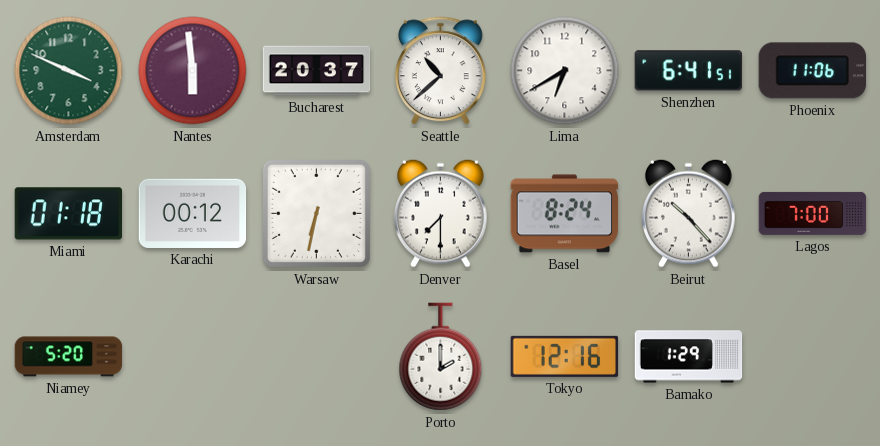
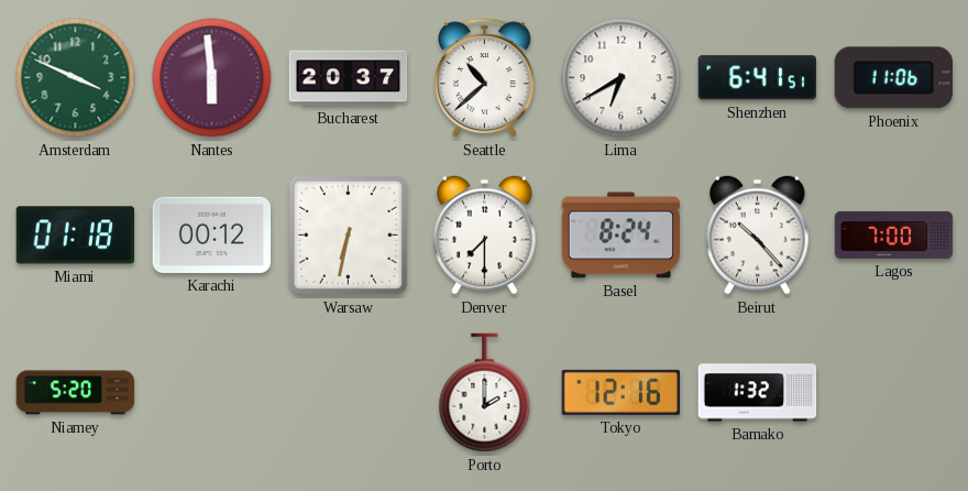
Bamako: 1:29 -> 1:32 (758, 393)
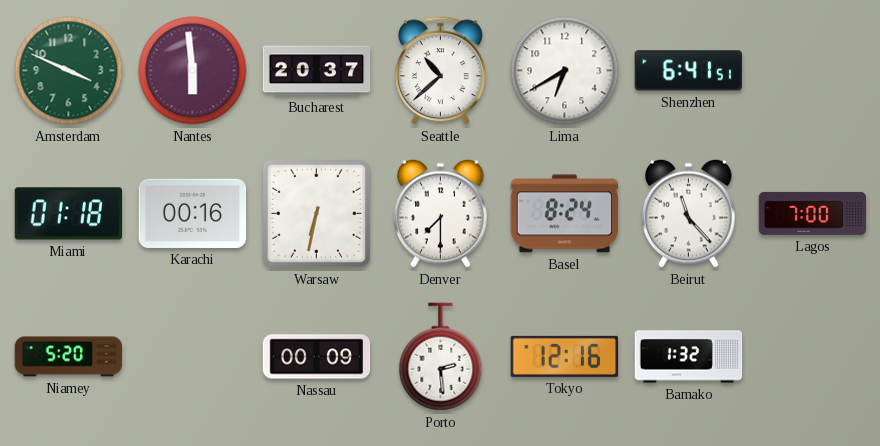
Phoenix: 11:06 -> none (893, 78)
Karachi: 00:12 -> 00:16 (193, 213)
Beirut: 10:23 -> 11:23 (689, 213)
Nassau: none -> 00:09 (317, 357)
Porto: 2:00 -> 2:29 (441, 357)
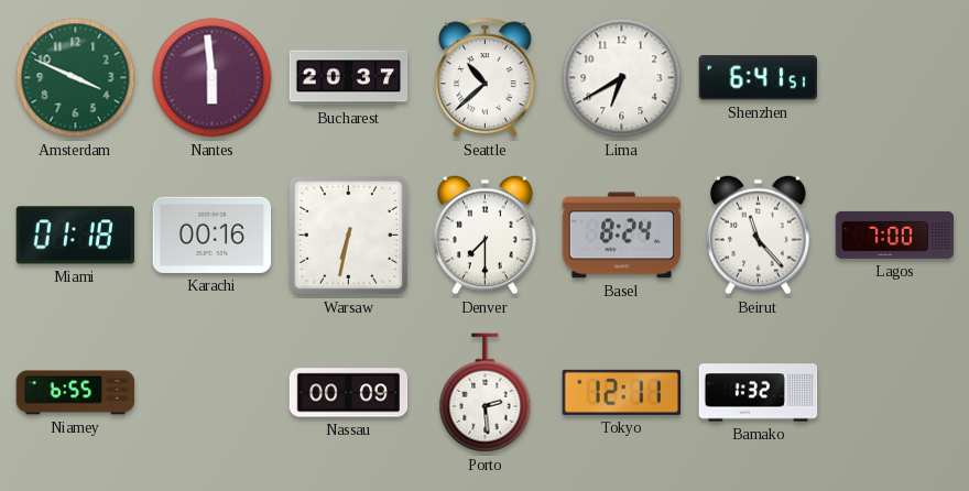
Niamey: 5:20 -> 6:55 (76, 393)
Tokyo: 12:16 -> 12:11 (622, 392)
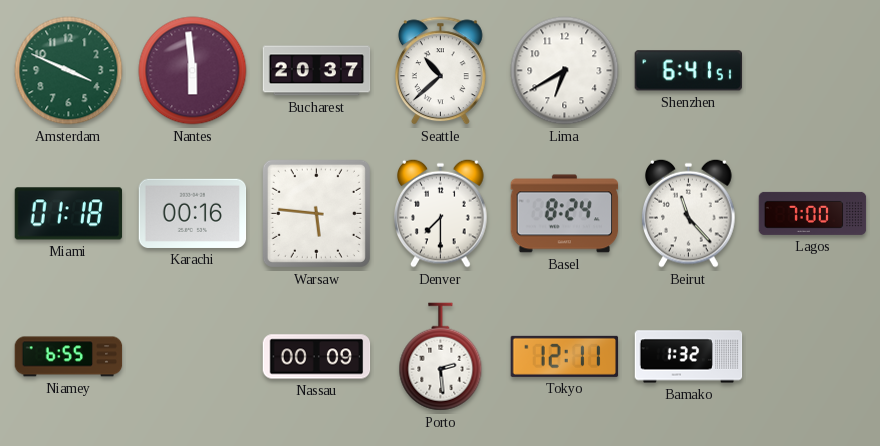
Warsaw: 6:32 -> 5:46 (316, 213)
